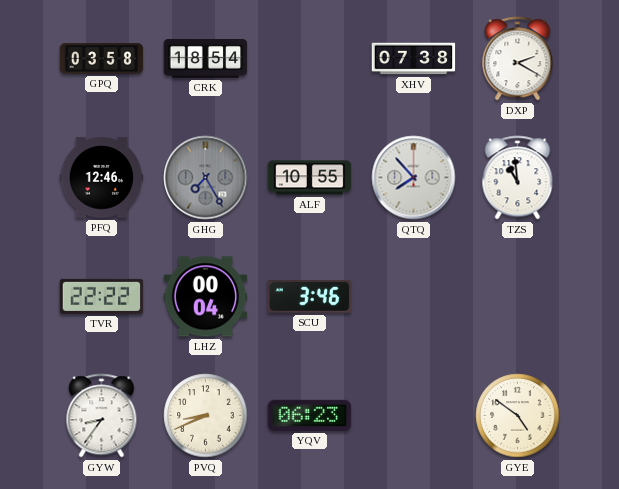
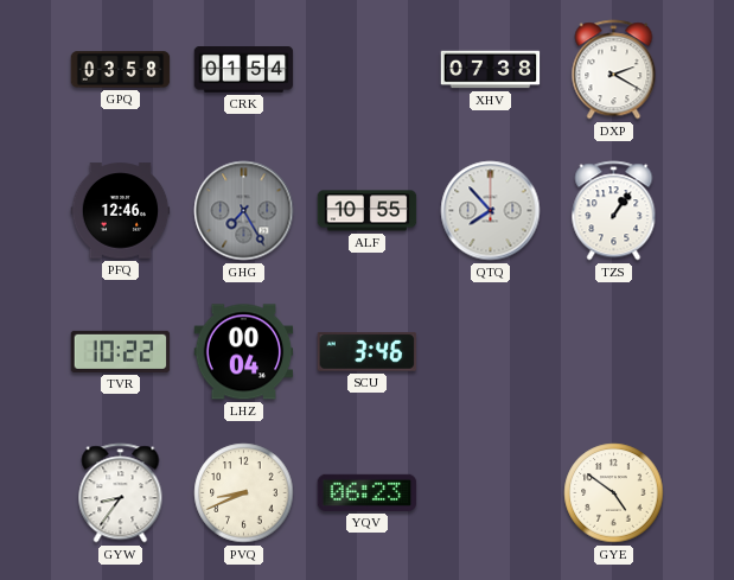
CRK: 18:54 -> 01:54 (244, 70)
TZS: 10:59 -> 1:06 (614, 211)
TVR: 22:22 -> 10:22 (121, 351)
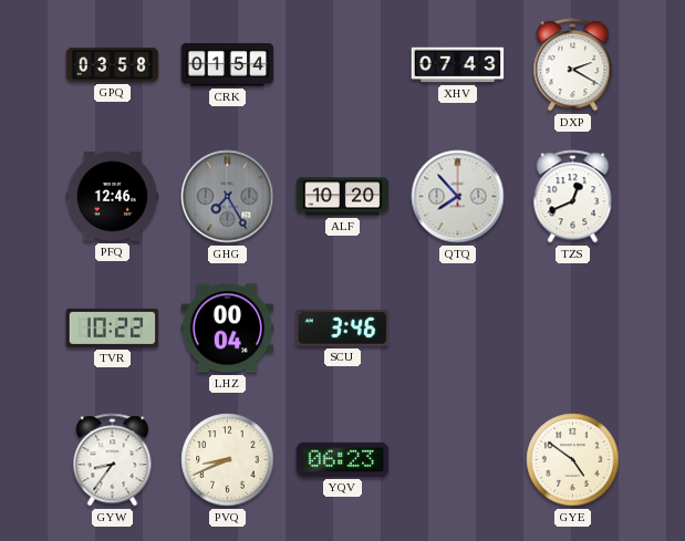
XHV: 07:38 -> 07:43 (458, 65)
ALF: 10:55 -> 10:20 (343, 197)
TZS: 1:06 -> 12:41 (573, 197)
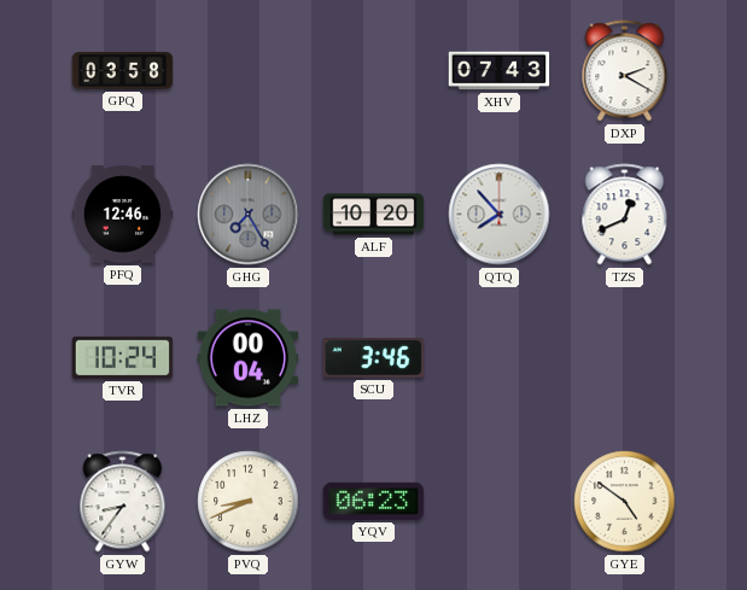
CRK: 01:54 -> none (228, 65)
TVR: 10:22 -> 10:24 (123, 357)
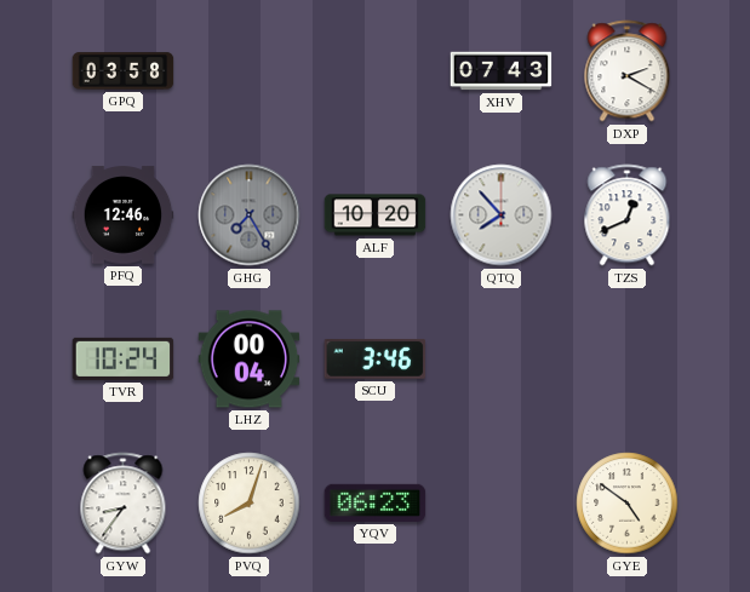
PVQ: 8:41 -> 8:03 (250, 504)
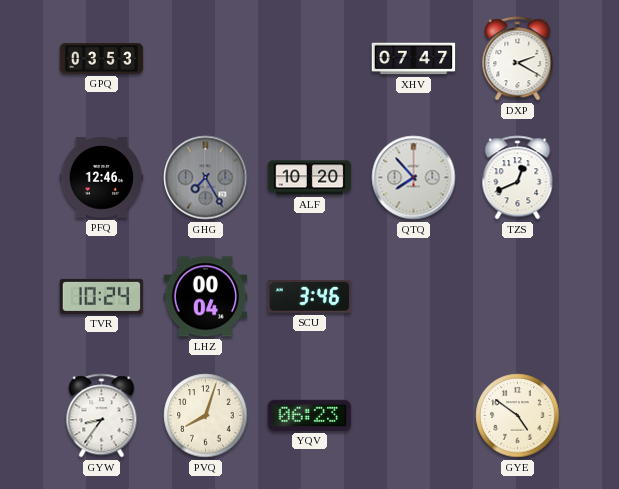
GPQ: 03:58 -> 03:53 (102, 59)
XHV: 07:43 -> 07:47 (414, 59)
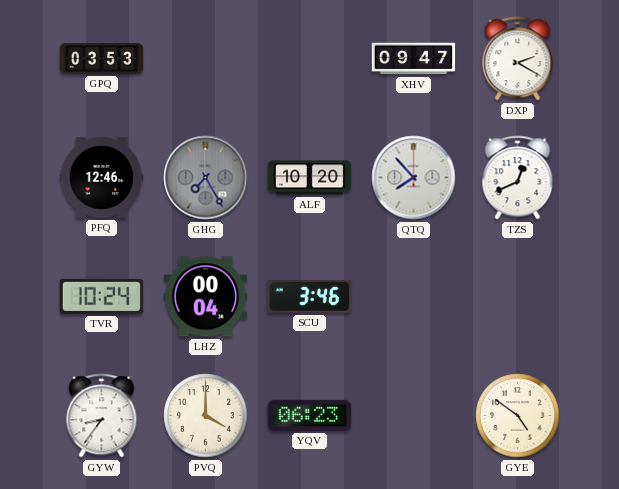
XHV: 07:47 -> 09:47 (414, 59)
PVQ: 8:03 -> 4:00 (206, 416)
